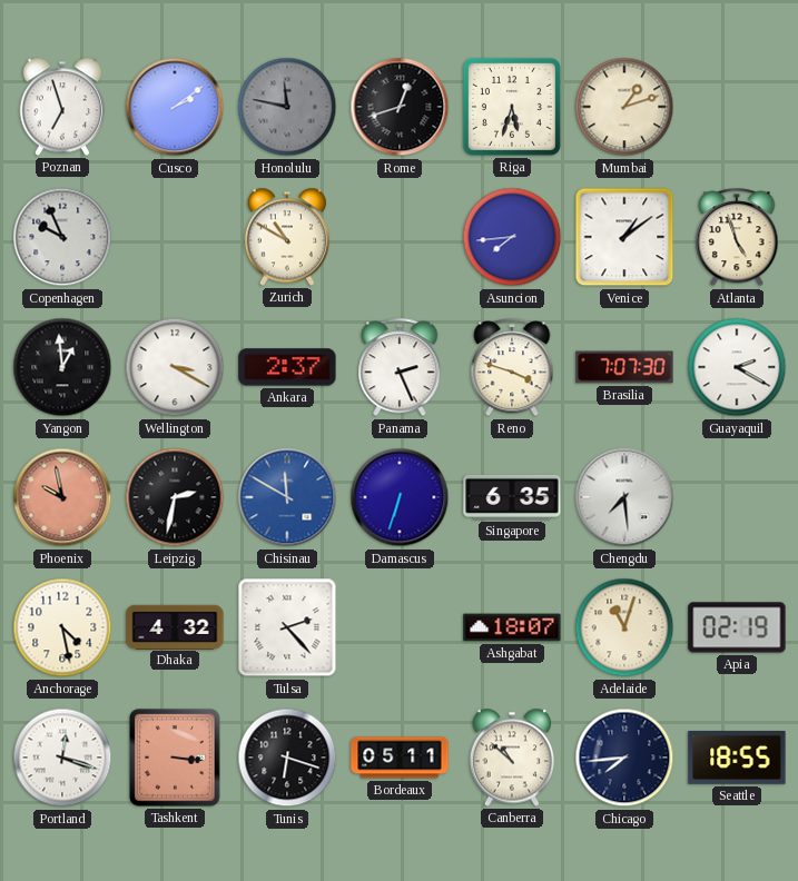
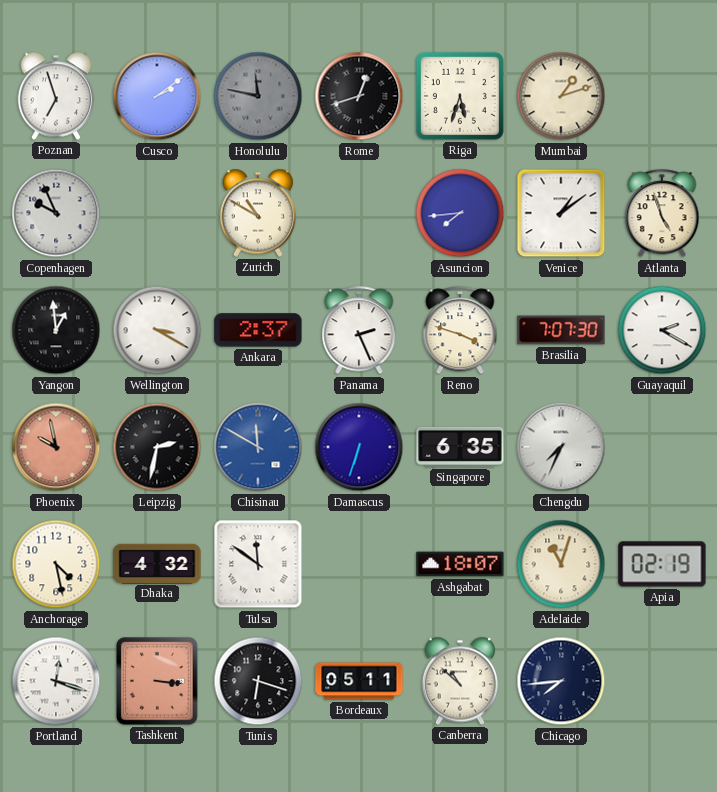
Chengdu: 7:29 -> 7:34 (561, 447)
Tulsa: 2:23 -> 11:51 (258, 564)
Seattle: 18:55 -> none (737, 758)
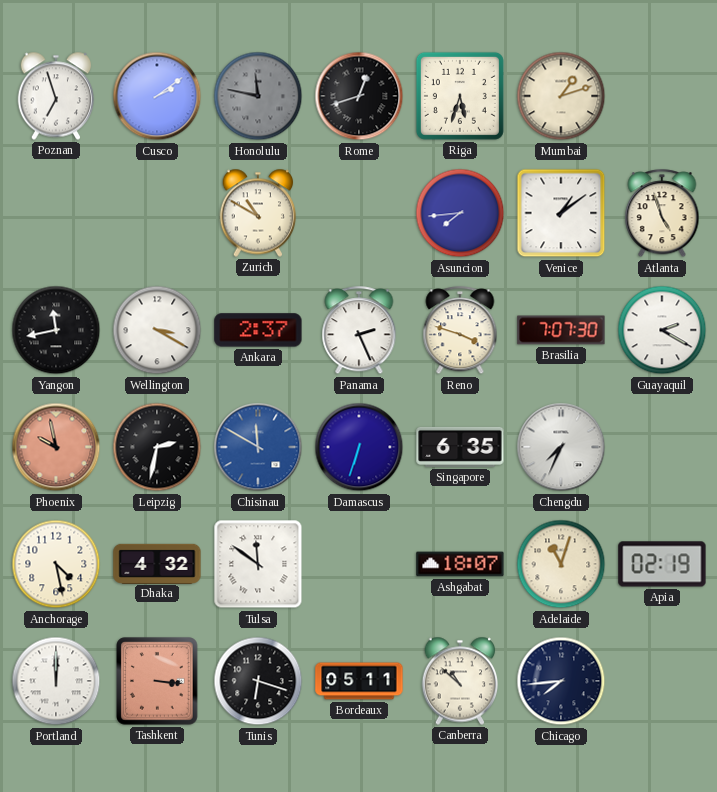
Copenhagen: 9:56 -> none (56, 213)
Yangon: 12:59 -> 11:43 (56, 330)
Portland: 12:18 -> 12:00 (56, 681)
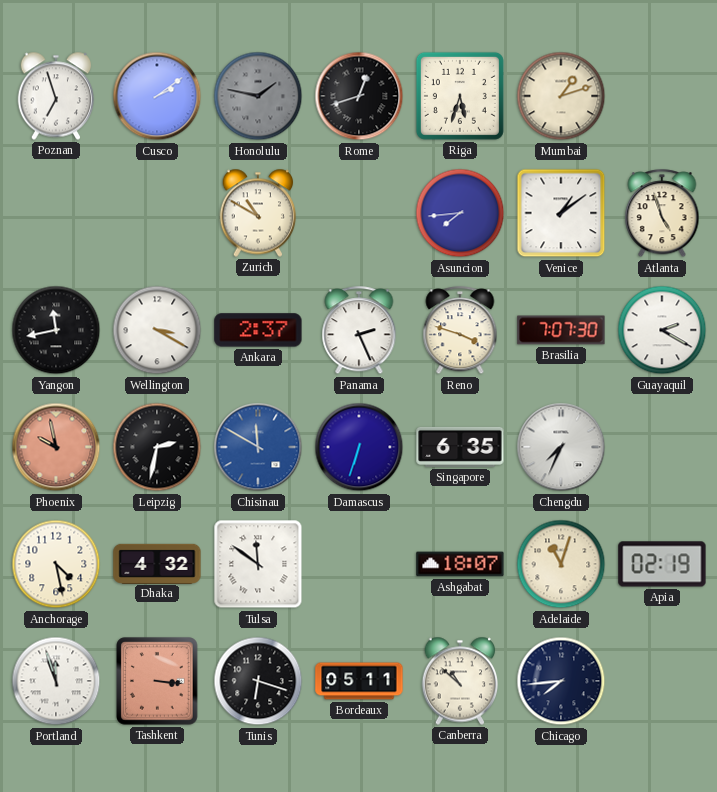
Honolulu: 11:47 -> 1:47 (258, 96)
Portland: 12:00 -> 11:57 (56, 681)
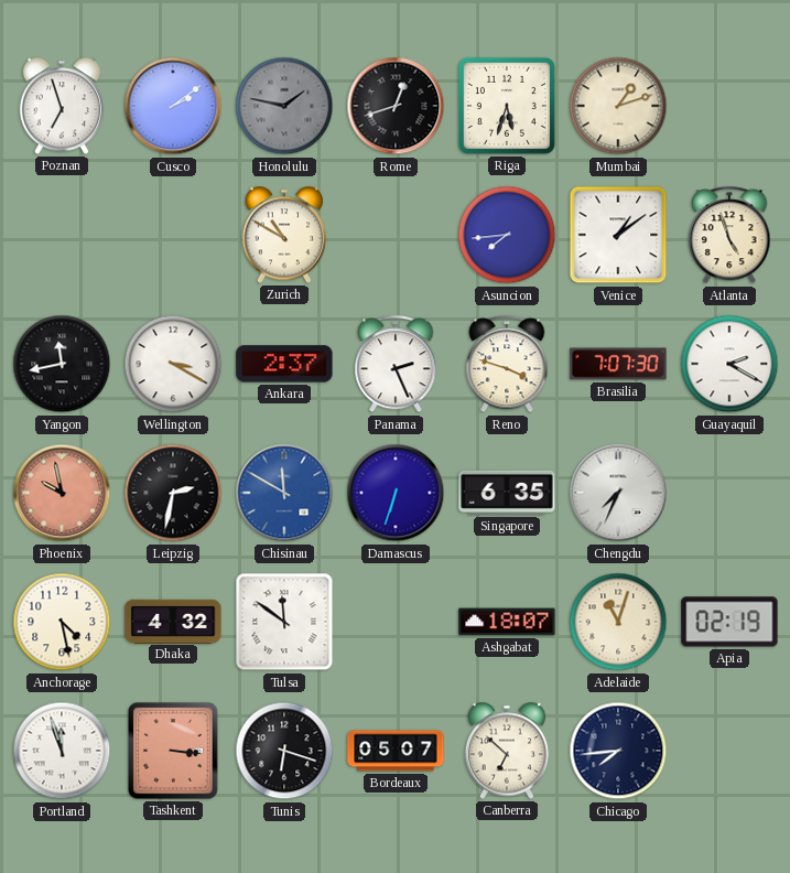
Bordeaux: 05:11 -> 05:07 (396, 751)
Canberra: 10:52 -> 6:52 (507, 751)
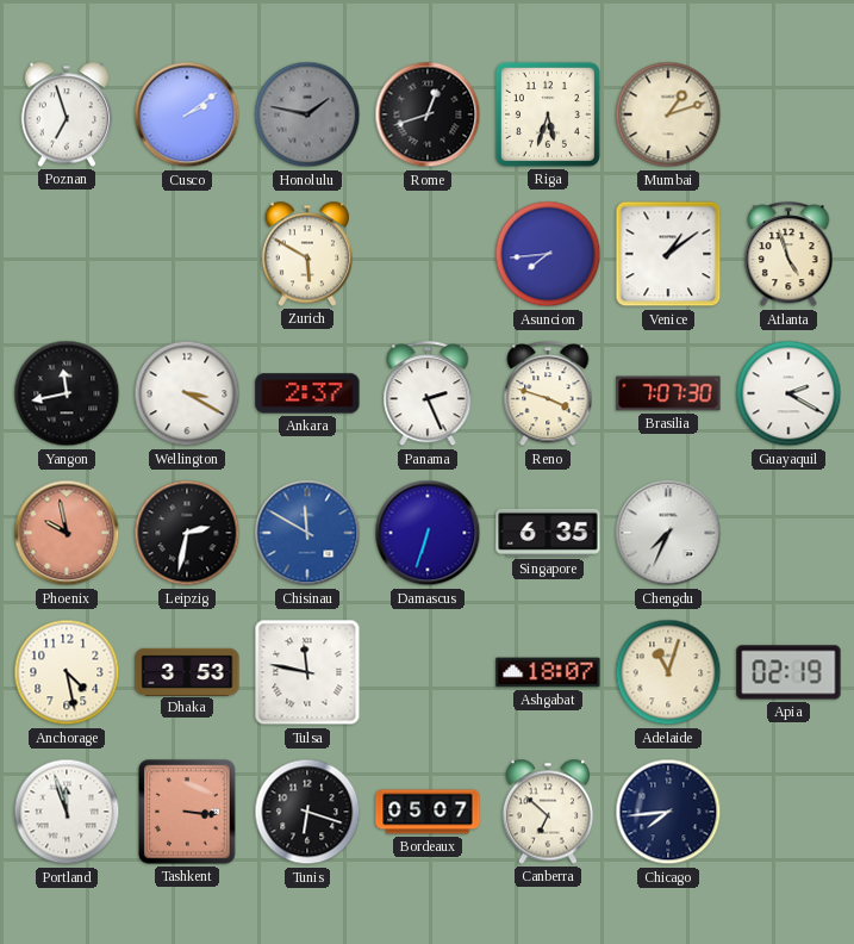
Zurich: 10:50 -> 5:50 (307, 254)
Dhaka: 4:32 -> 3:53 (187, 671)
Tulsa: 11:51 -> 11:47 (307, 672)
